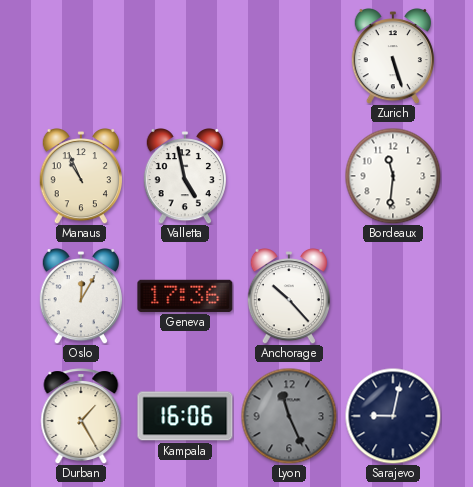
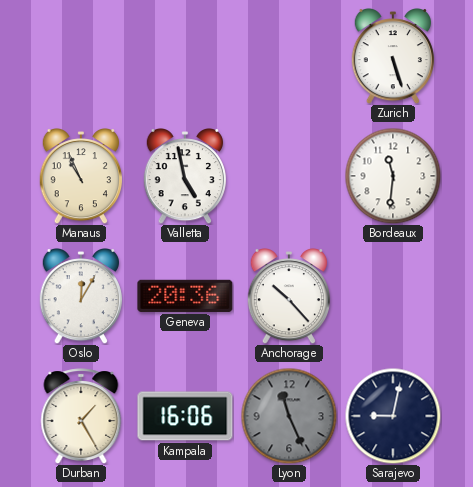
Geneva: 17:36 -> 20:36 (185, 296)
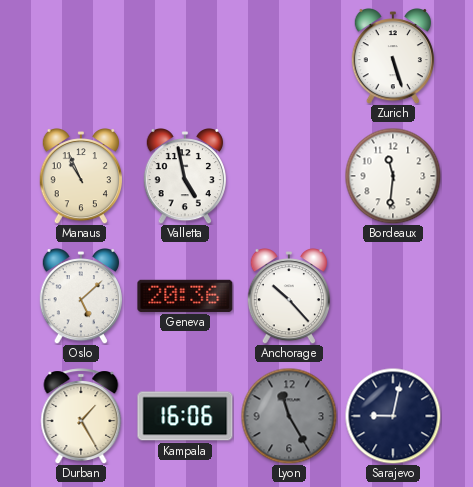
Oslo: 12:05 -> 5:08 (80, 297)
Lyon: 11:26 -> 11:25 (289, 416)
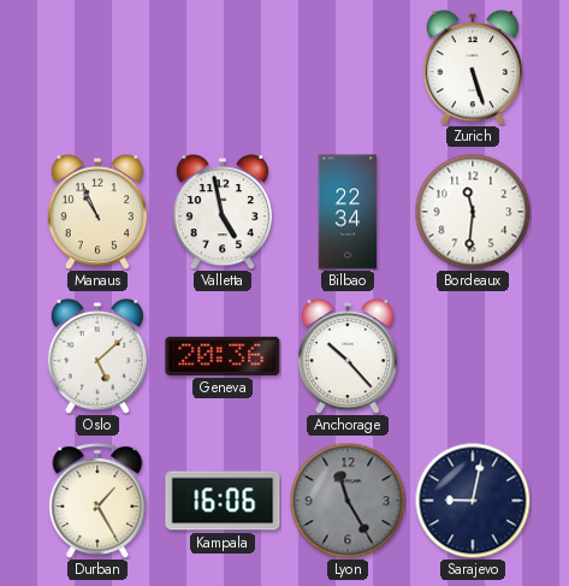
Bilbao: none -> 22:34 (348, 212)
